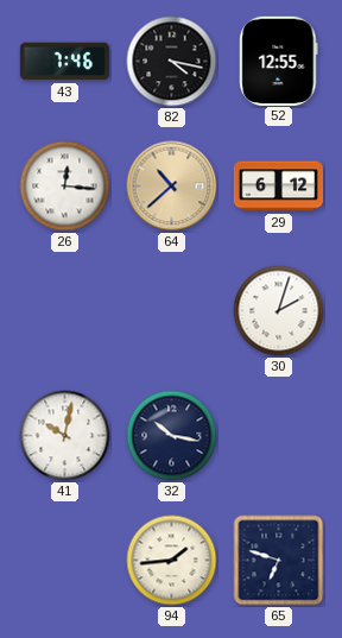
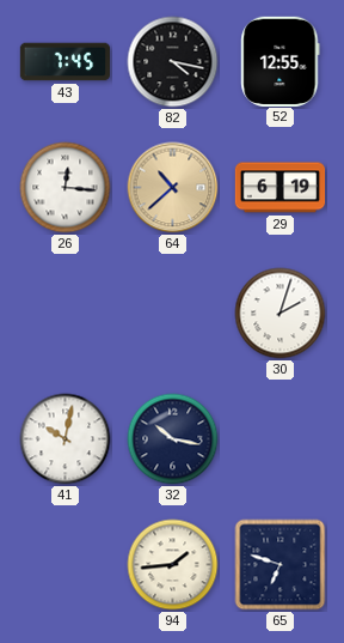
43: 7:46 -> 7:45 (66, 62)
29: 6:12 -> 6:19 (281, 188)
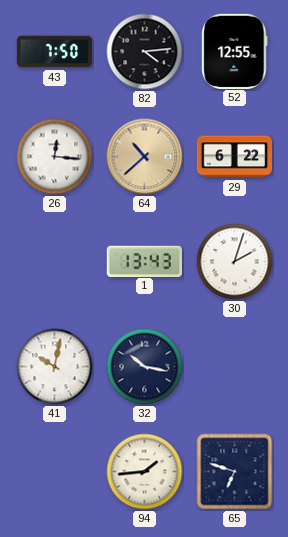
43: 7:45 -> 7:50 (55, 52)
82: 4:17 -> 4:14 (145, 52)
29: 6:19 -> 6:22 (235, 157)
1: none -> 13:43 (144, 261)
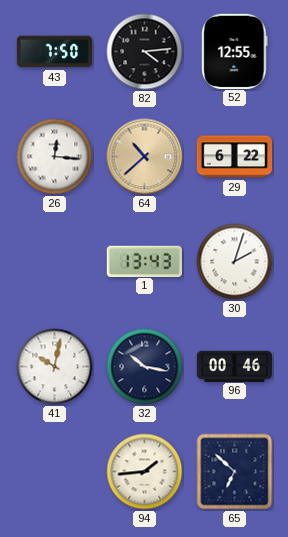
96: none -> 00:46 (234, 366)
65: 6:48 -> 6:52 (235, 472)
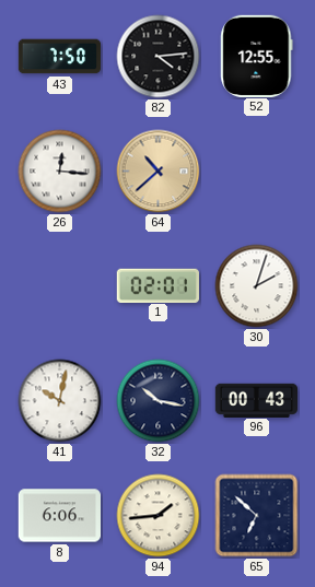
29: 6:22 -> none (235, 157)
1: 13:43 -> 02:01 (157, 285)
96: 00:46 -> 00:43 (256, 400)
8: none -> 6:06 (59, 516)
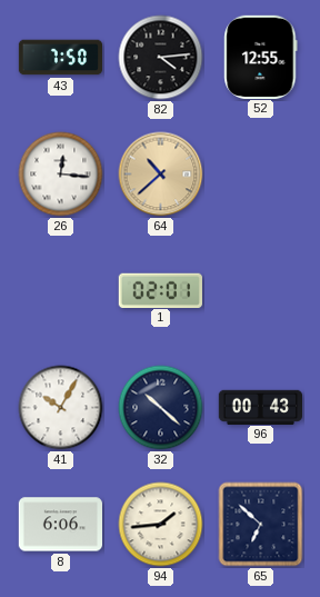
30: 2:03 -> none (257, 286)
41: 10:02 -> 10:05 (61, 408)
32: 10:17 -> 10:22 (161, 408)
